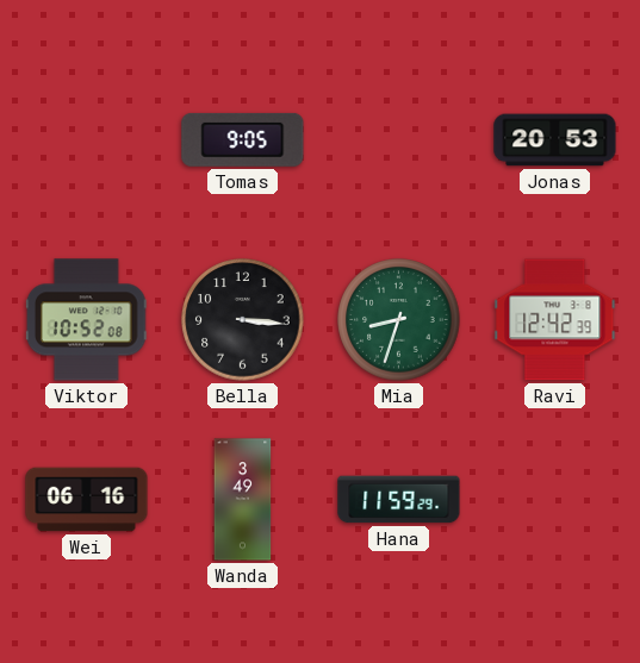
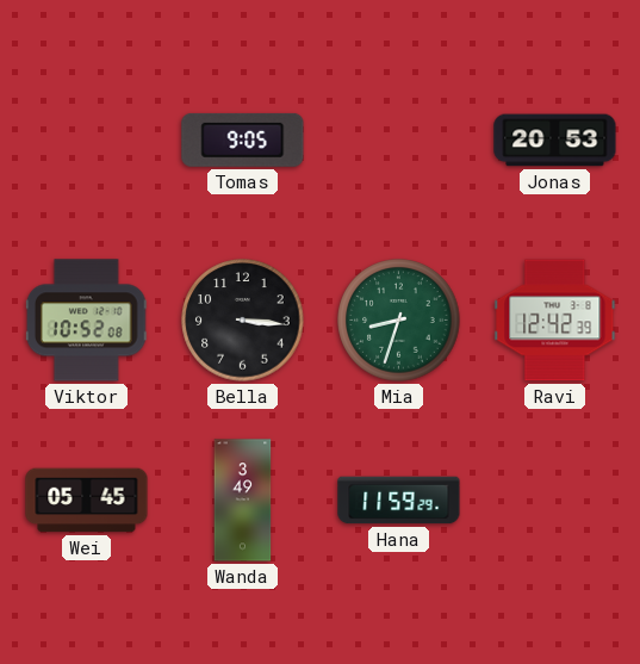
Wei: 06:16 -> 05:45 (87, 501)
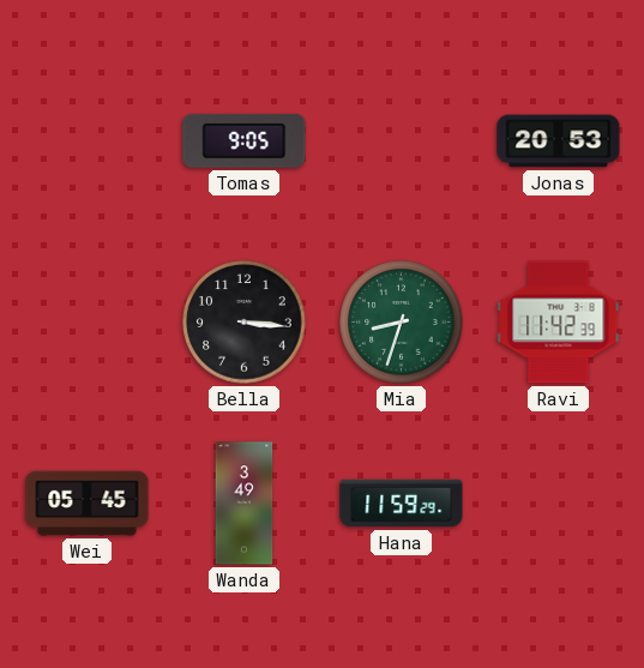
Viktor: 10:52 -> none (87, 321)
Ravi: 12:42 -> 11:42 (559, 323)
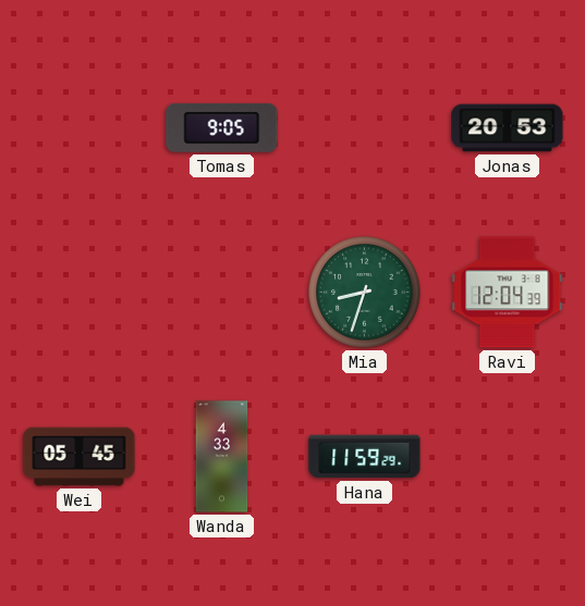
Bella: 3:16 -> none (245, 323)
Ravi: 11:42 -> 12:04 (508, 293)
Wanda: 3:49 -> 4:33 (222, 457)
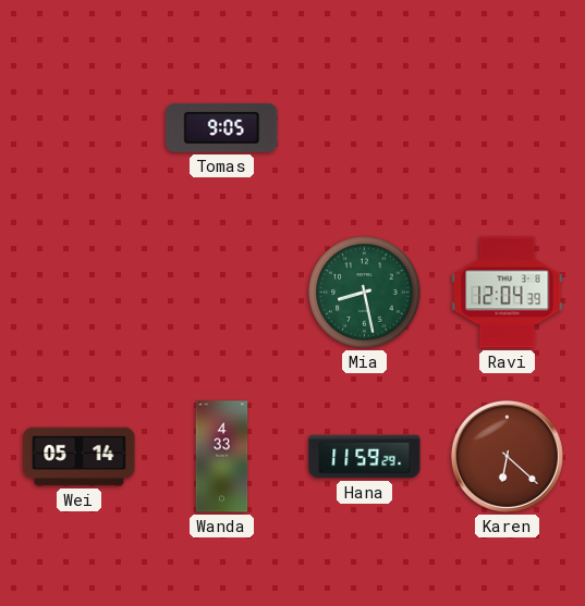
Jonas: 20:53 -> none (508, 128)
Mia: 8:33 -> 8:28 (365, 293)
Wei: 05:45 -> 05:14 (80, 457)
Karen: none -> 6:22 (507, 456)
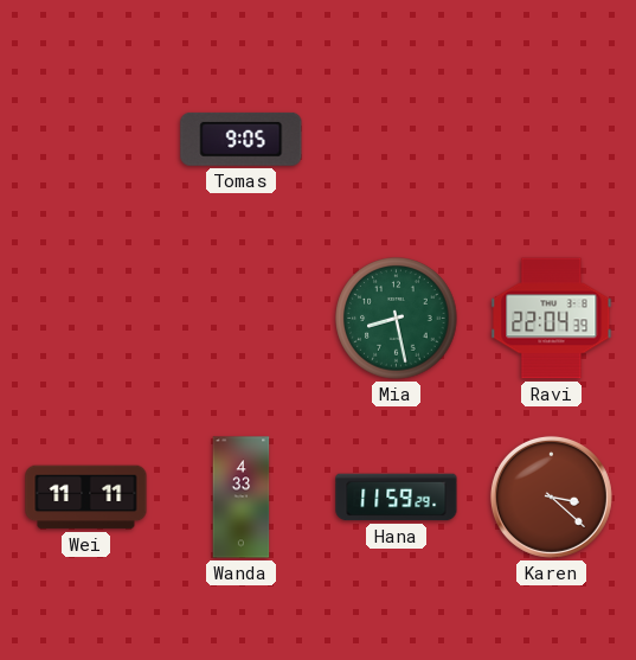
Ravi: 12:04 -> 22:04 (552, 319)
Wei: 05:14 -> 11:11 (86, 498)
Karen: 6:22 -> 3:22 (551, 496)
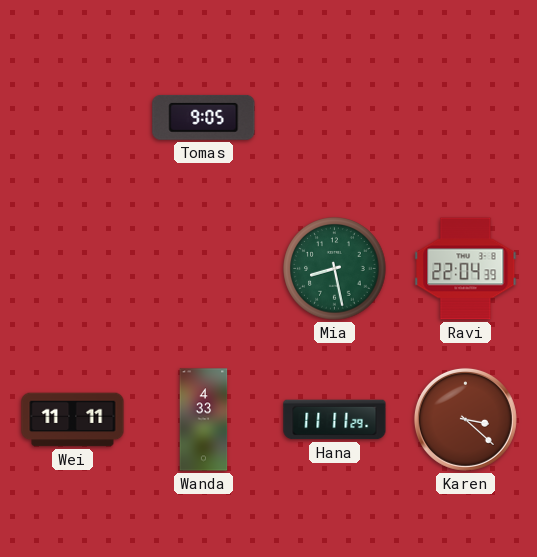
Hana: 11:59 -> 11:11 (335, 420)
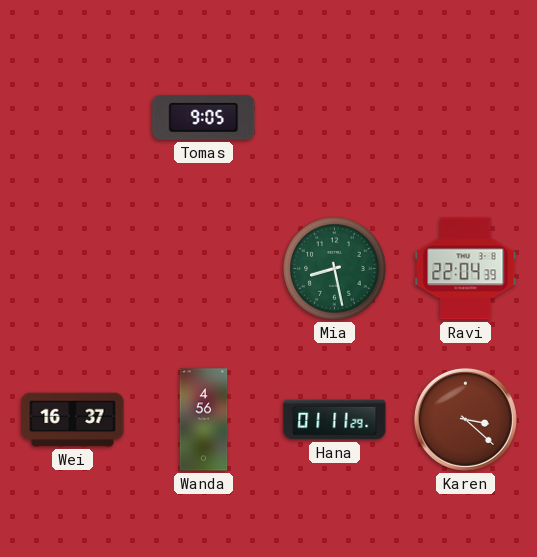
Wei: 11:11 -> 16:37 (73, 420)
Wanda: 4:33 -> 4:56 (204, 420)
Hana: 11:11 -> 01:11 (335, 420)
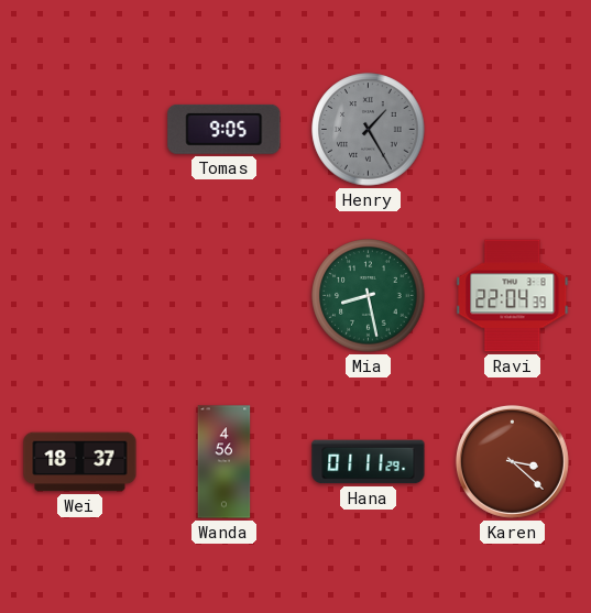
Henry: none -> 1:25 (369, 130)
Wei: 16:37 -> 18:37 (80, 462)
